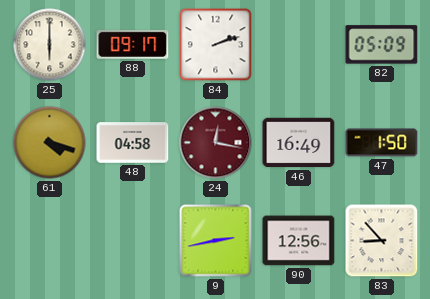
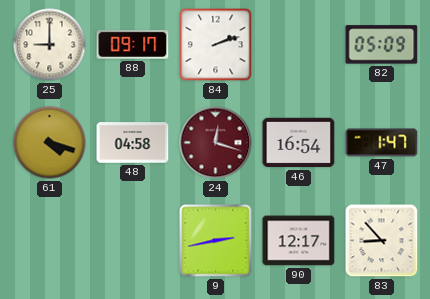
25: 6:00 -> 9:00 (50, 45)
24: 12:17 -> 12:18 (216, 143)
46: 16:49 -> 16:54 (299, 143)
47: 1:50 -> 1:47 (382, 143)
90: 12:56 -> 12:17 (299, 241)
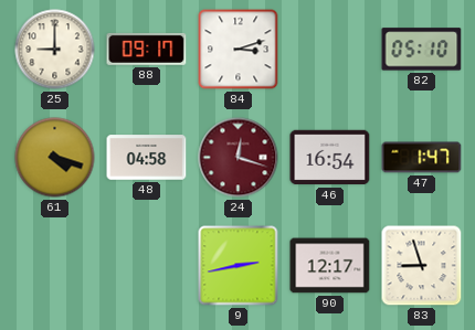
84: 2:12 -> 3:12 (239, 50)
82: 05:09 -> 05:10 (422, 50)
83: 8:53 -> 8:57 (422, 266)
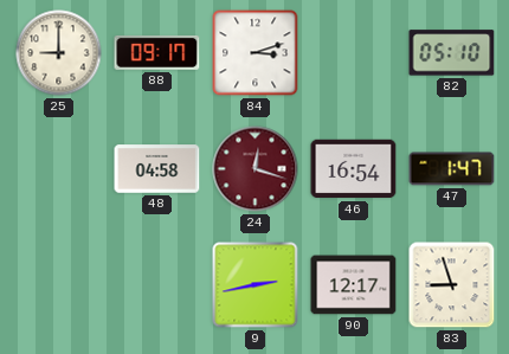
61: 4:18 -> none (55, 158)
